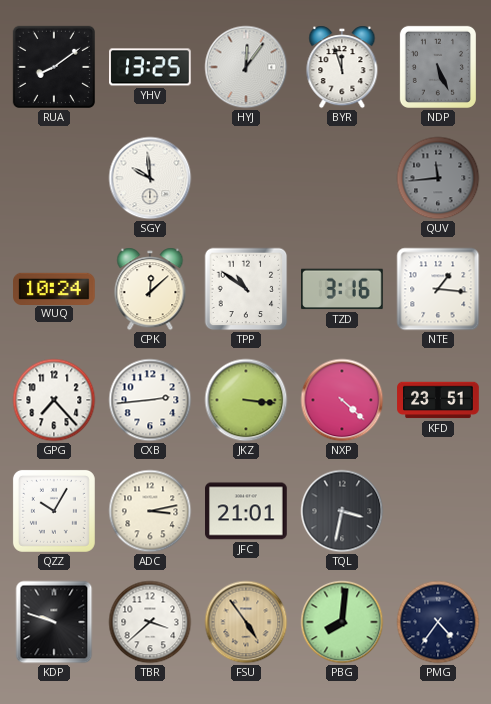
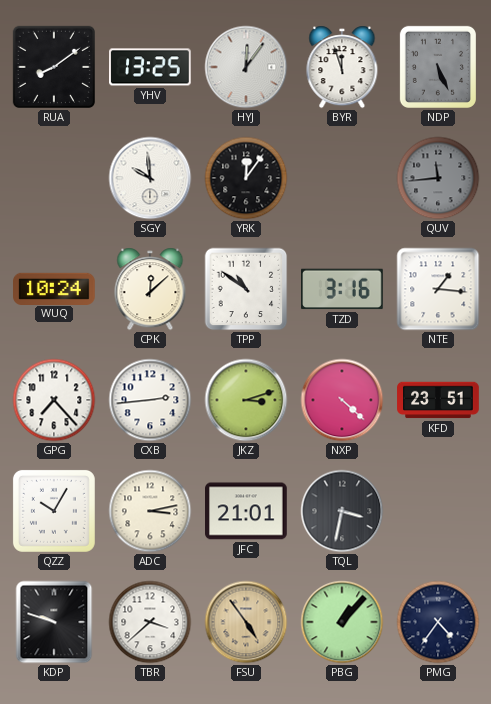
YRK: none -> 12:06 (246, 178)
JKZ: 3:16 -> 3:12 (246, 400)
PBG: 8:01 -> 1:07 (342, 622)
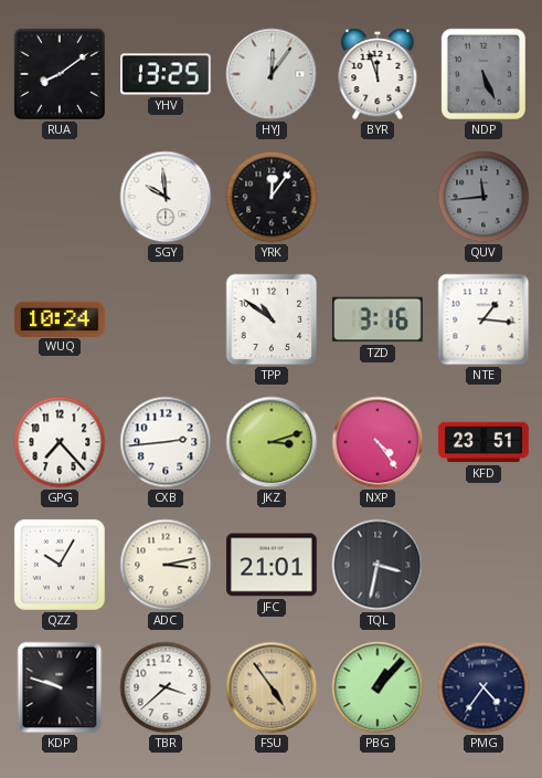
CPK: 12:08 -> none (150, 289)
NXP: 4:22 -> 4:24 (378, 442)
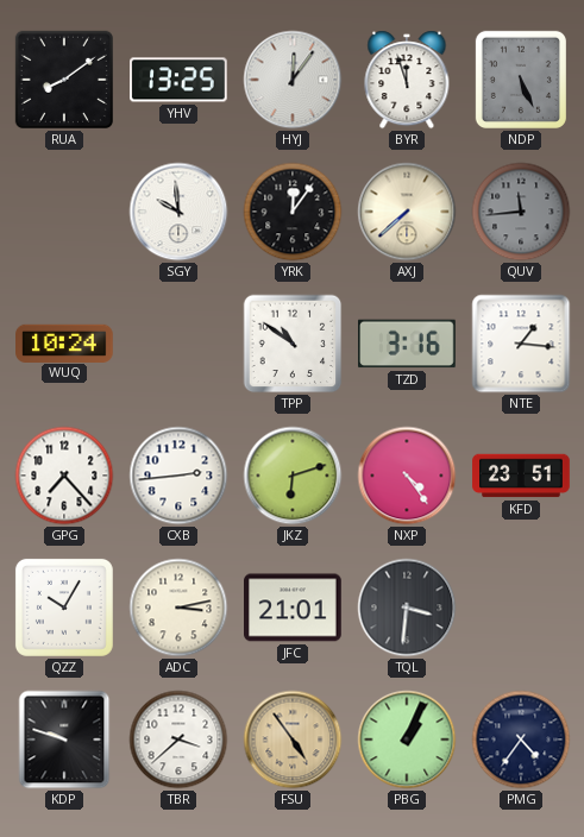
AXJ: none -> 7:38 (407, 212)
JKZ: 3:12 -> 6:12 (293, 476)
TQL: 3:32 -> 3:31 (407, 608)
PBG: 1:07 -> 1:04 (407, 740)
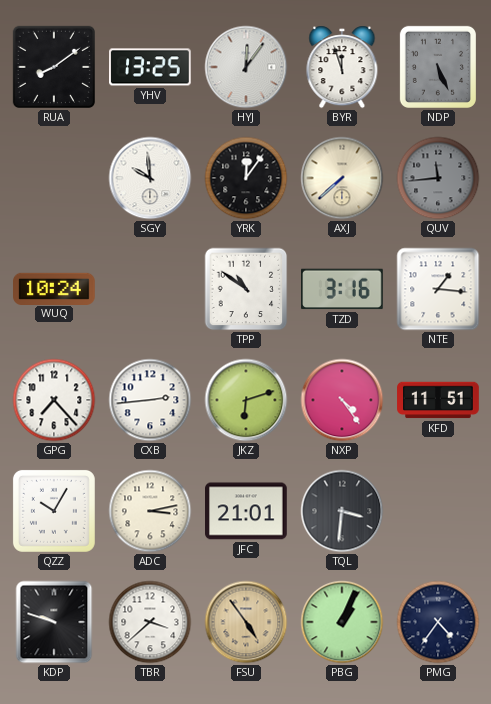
KFD: 23:51 -> 11:51 (438, 400)
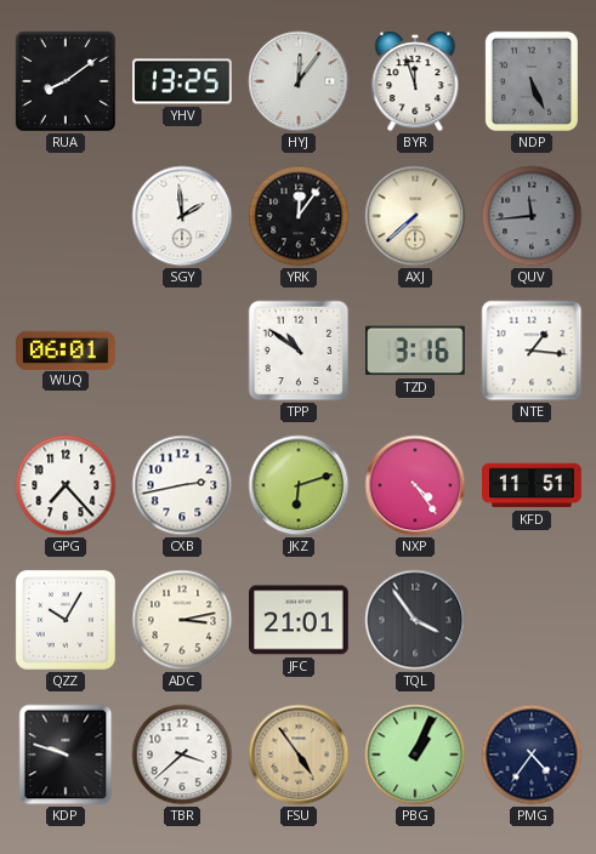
SGY: 9:59 -> 1:59 (182, 216)
WUQ: 10:24 -> 06:01 (66, 349)
CXB: 2:44 -> 2:43 (182, 485)
TQL: 3:31 -> 3:54 (415, 620)
